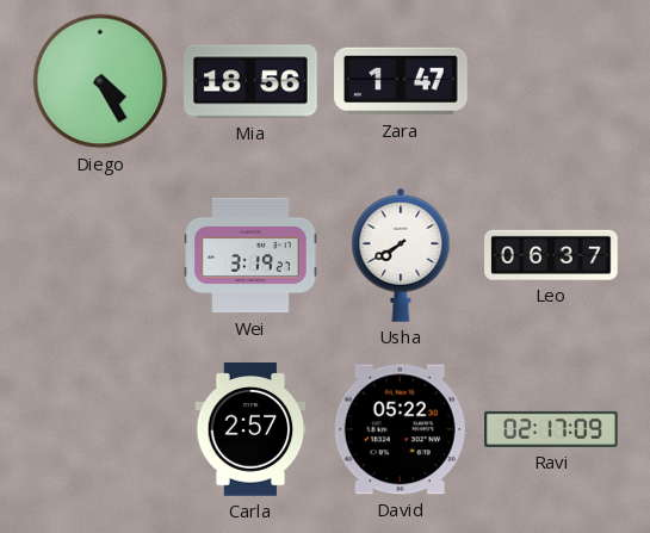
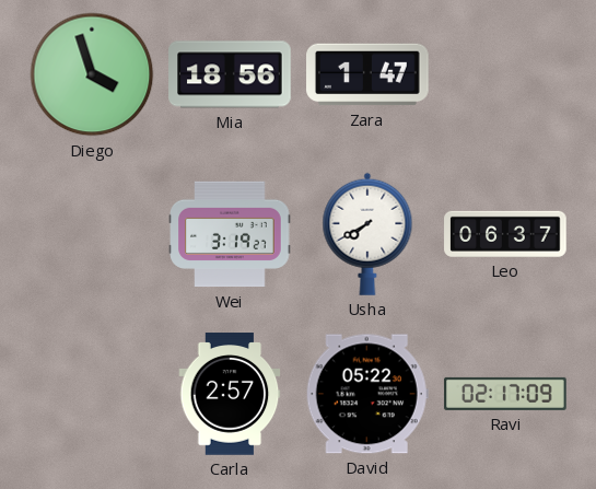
Diego: 4:25 -> 3:57 (92, 74)
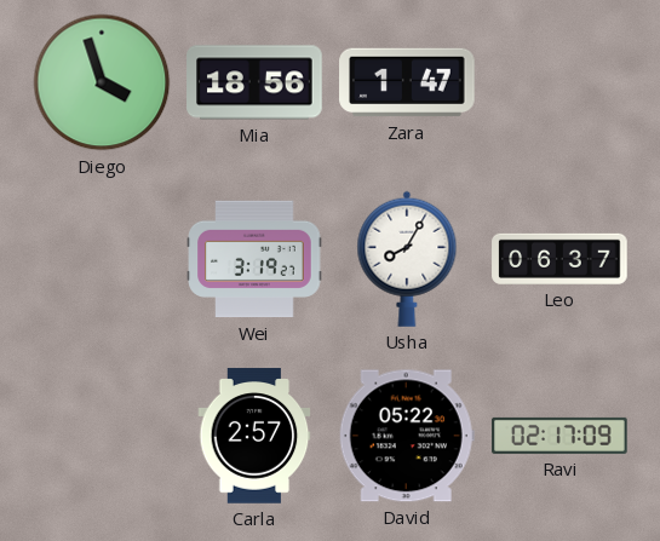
Usha: 7:40 -> 8:05 (407, 259)
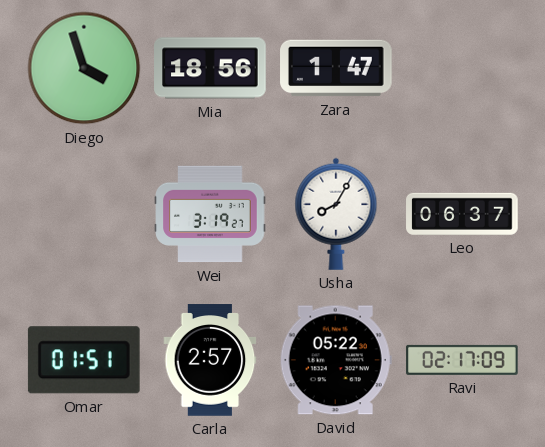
Omar: none -> 01:51 (84, 360)
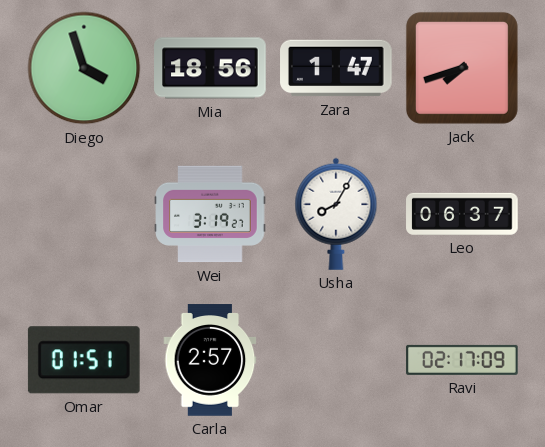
Jack: none -> 7:42 (462, 68)
David: 05:22 -> none (336, 360)
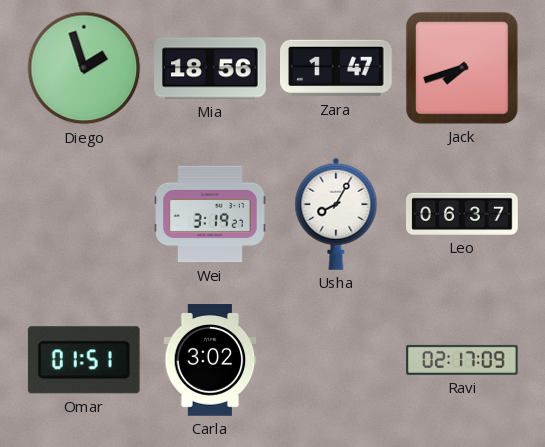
Diego: 3:57 -> 1:57 (84, 68)
Carla: 2:57 -> 3:02 (210, 360)
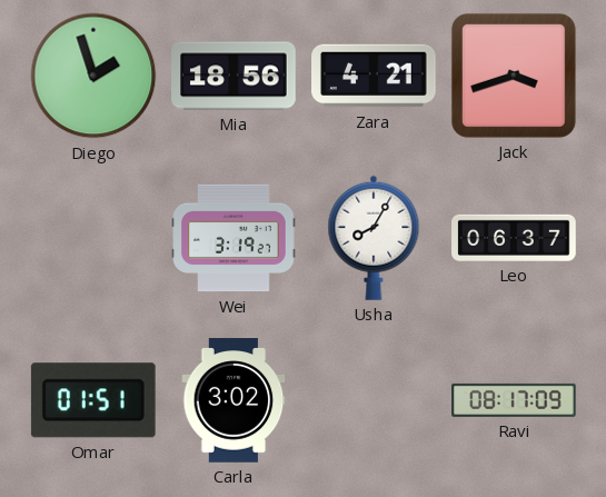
Zara: 1:47 -> 4:21 (374, 76)
Jack: 7:42 -> 3:42 (514, 76)
Ravi: 02:17 -> 08:17 (514, 400)
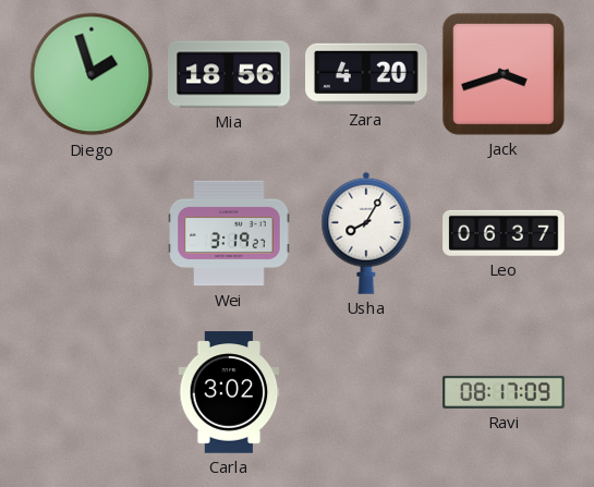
Zara: 4:21 -> 4:20 (366, 74)
Omar: 01:51 -> none (93, 400)
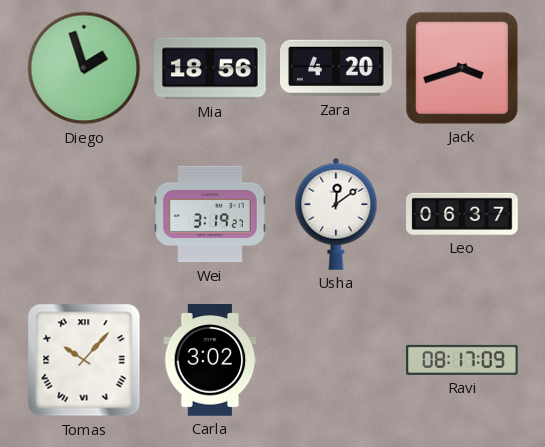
Usha: 8:05 -> 12:09 (336, 214)
Tomas: none -> 10:07 (84, 360)
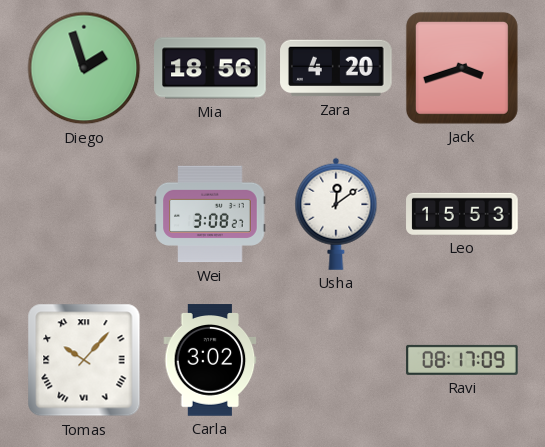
Wei: 3:19 -> 3:08 (210, 214)
Leo: 06:37 -> 15:53 (462, 214)
